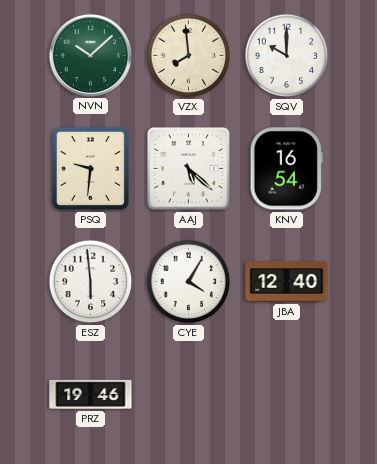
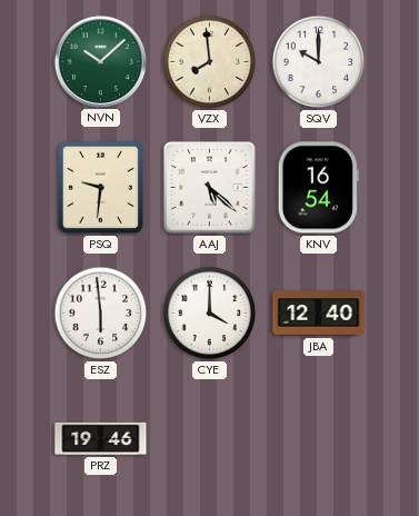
CYE: 4:05 -> 4:00 (210, 314)
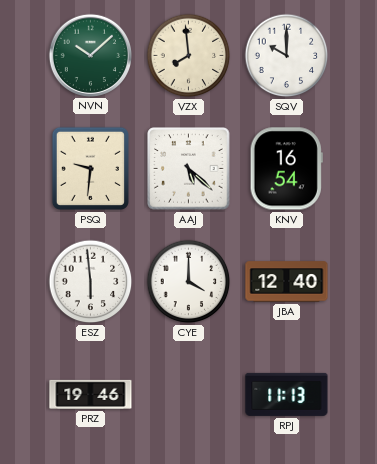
RPJ: none -> 11:13 (287, 394)
